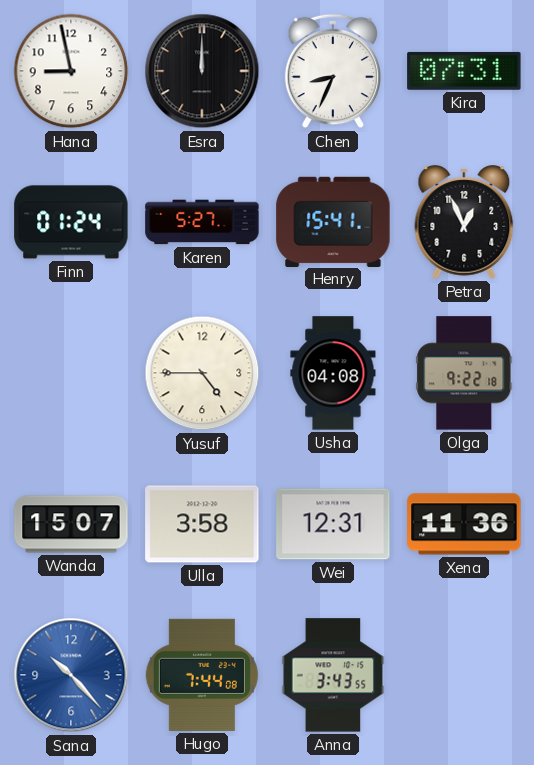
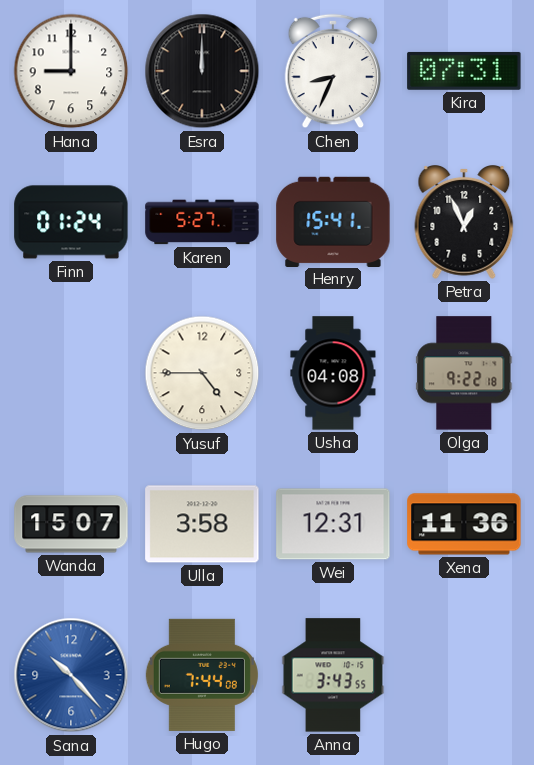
Hana: 8:58 -> 9:00 (71, 71)
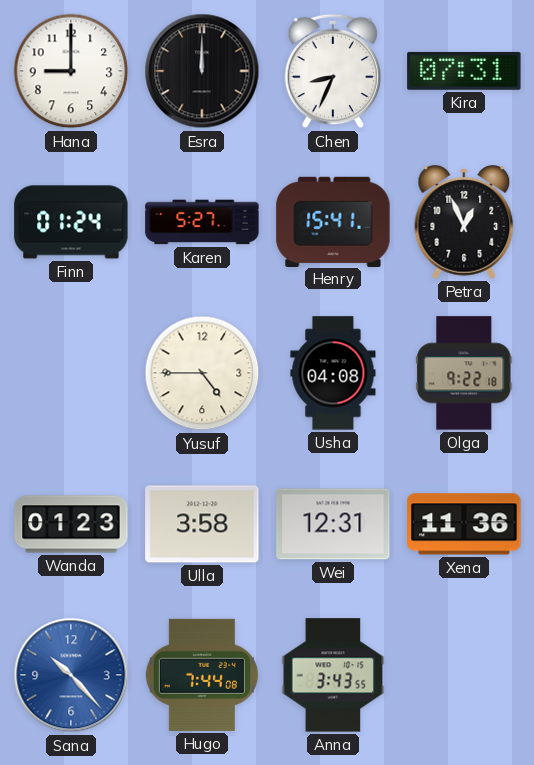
Wanda: 15:07 -> 01:23 (71, 524)
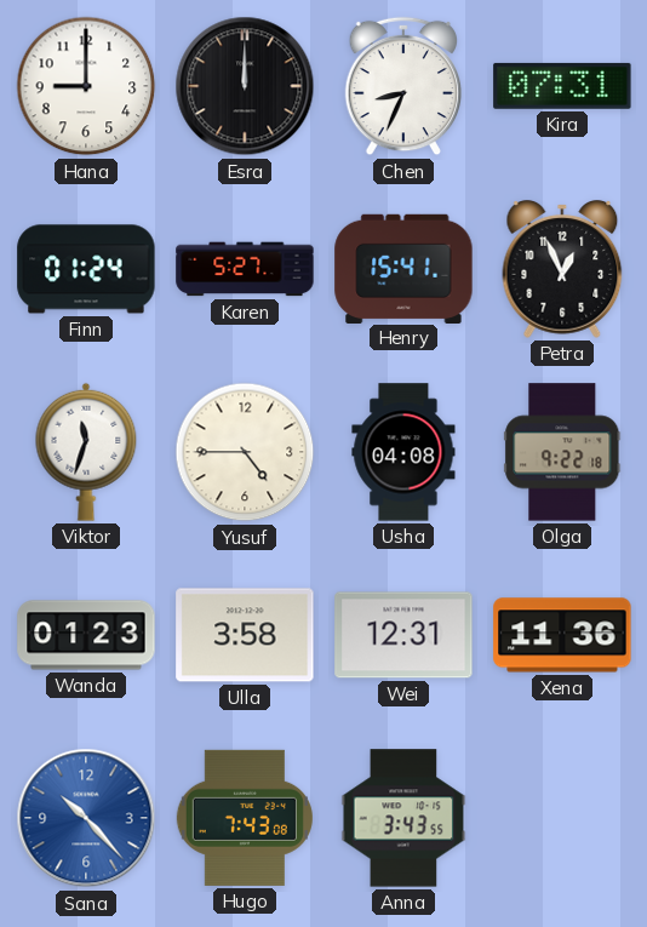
Viktor: none -> 11:33 (86, 452)
Hugo: 7:44 -> 7:43 (245, 818)
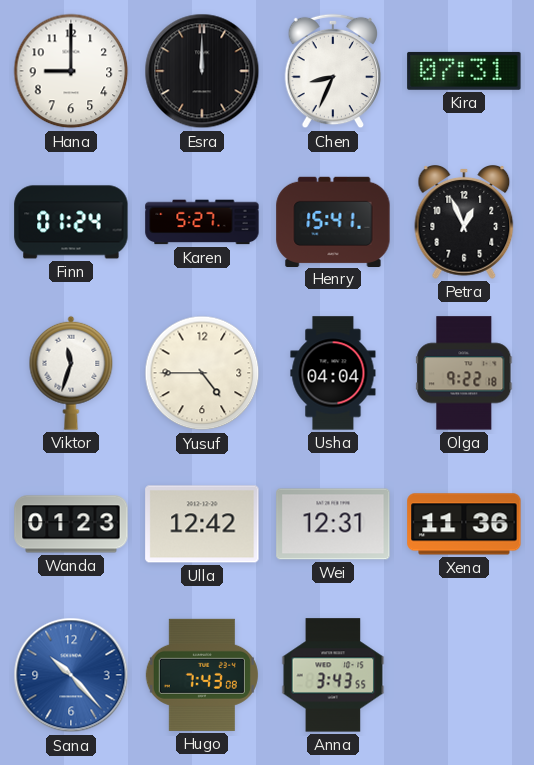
Usha: 04:08 -> 04:04 (333, 373)
Ulla: 3:58 -> 12:42 (202, 524)
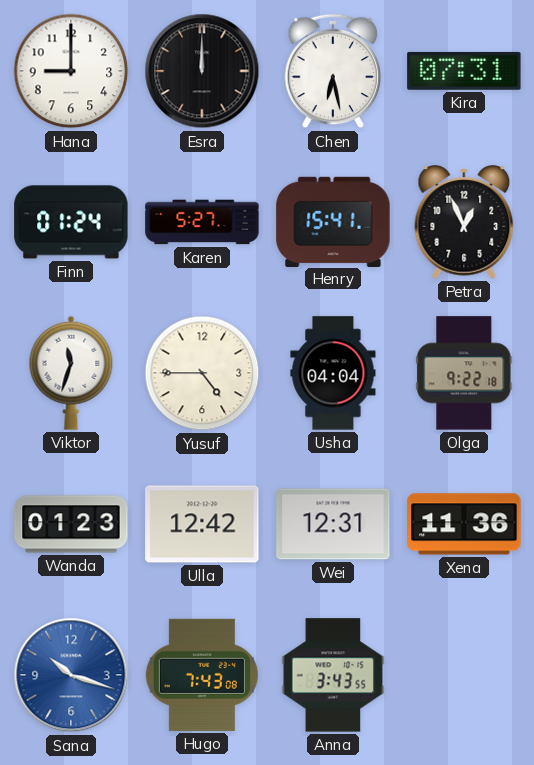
Chen: 8:34 -> 6:28 (333, 71)
Sana: 10:23 -> 10:18 (71, 675)
